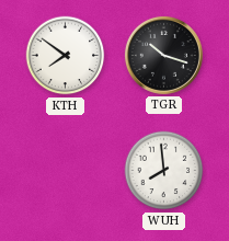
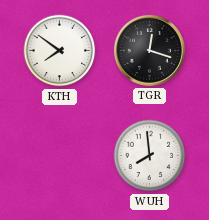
TGR: 10:18 -> 12:18 (149, 50)
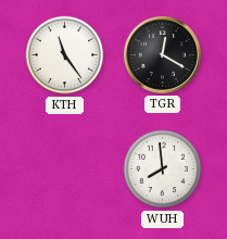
KTH: 7:51 -> 11:24 (65, 55)
TGR: 12:18 -> 12:20 (162, 54)
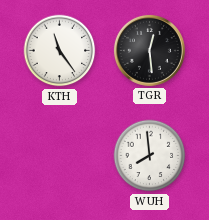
TGR: 12:20 -> 12:29 (149, 50)
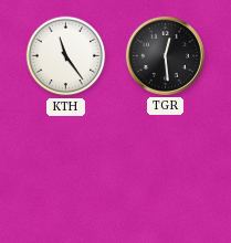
WUH: 7:59 -> none (150, 156)
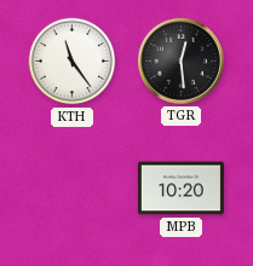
MPB: none -> 10:20 (180, 189)
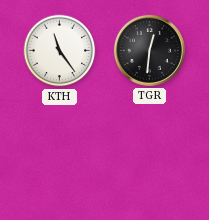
TGR: 12:29 -> 12:31 (149, 50)
MPB: 10:20 -> none (180, 189)
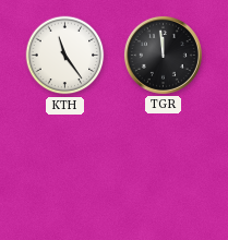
TGR: 12:31 -> 11:59 (163, 55)
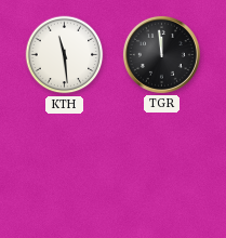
KTH: 11:24 -> 11:29 (65, 55)
